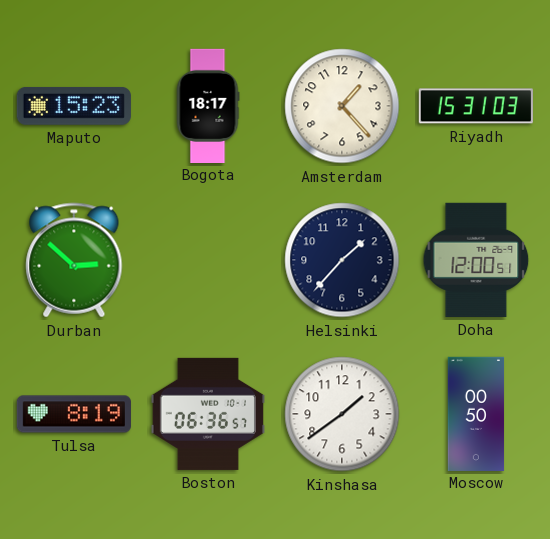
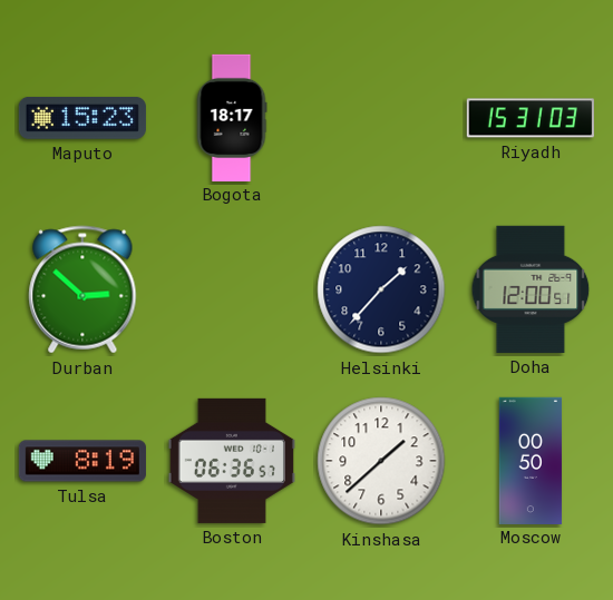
Amsterdam: 1:23 -> none (342, 106)
Kinshasa: 1:39 -> 1:38 (381, 461)
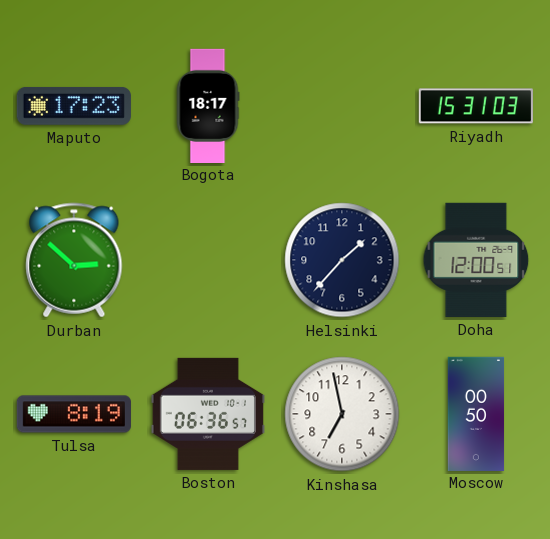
Maputo: 15:23 -> 17:23 (74, 106)
Kinshasa: 1:38 -> 6:58 (342, 414)
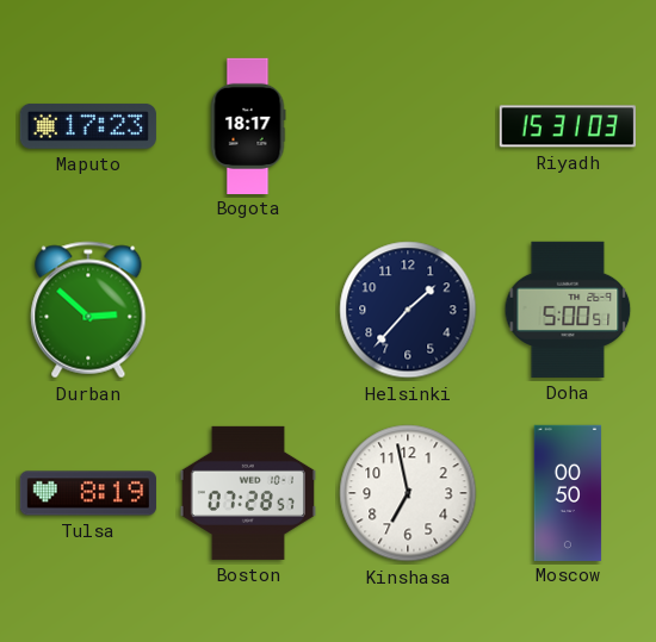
Doha: 12:00 -> 5:00 (568, 310)
Boston: 06:36 -> 07:28 (248, 493)
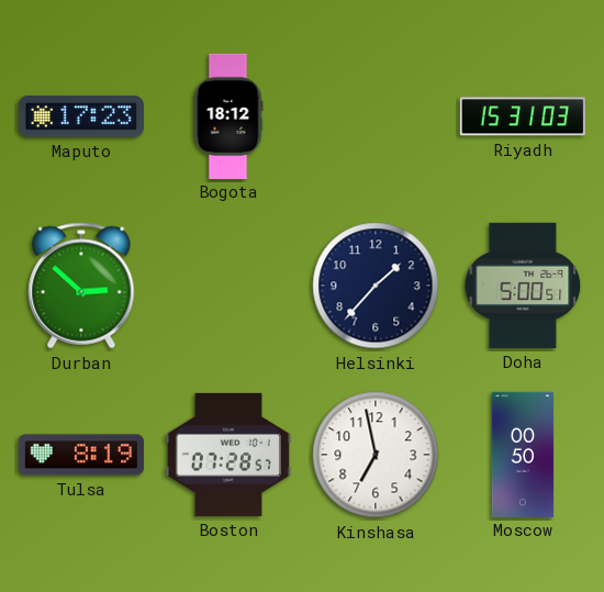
Bogota: 18:17 -> 18:12 (228, 115)
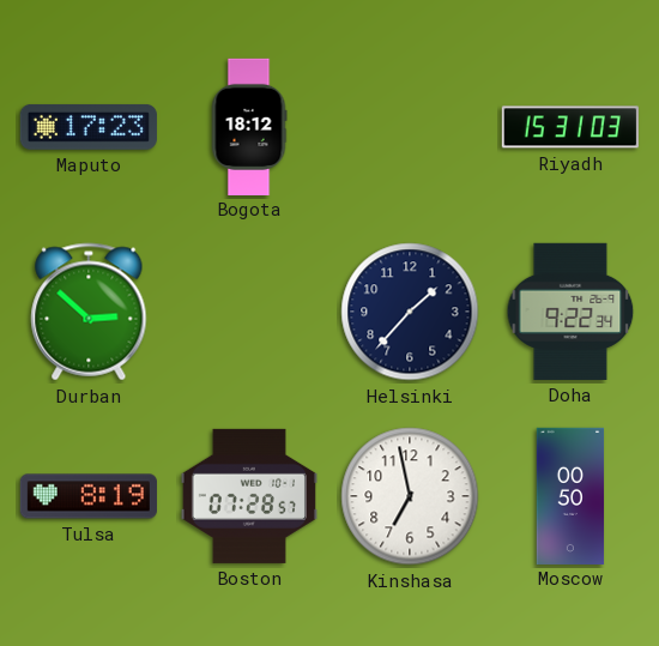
Doha: 5:00 -> 9:22 (570, 312)
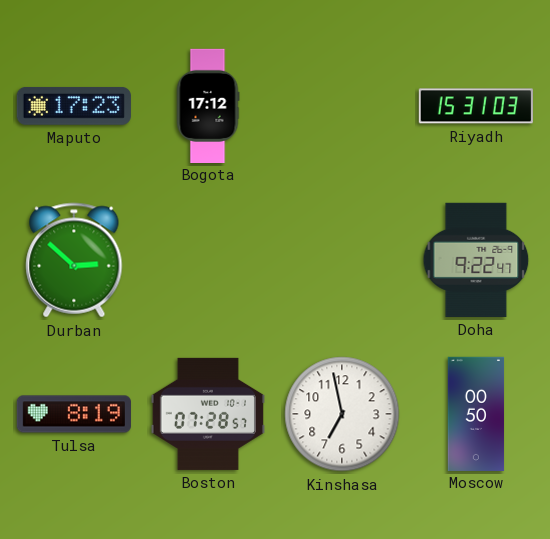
Bogota: 18:12 -> 17:12 (208, 105)
Helsinki: 1:37 -> none (410, 312)
Doha: 9:22:34 -> 9:22:47 (476, 260)
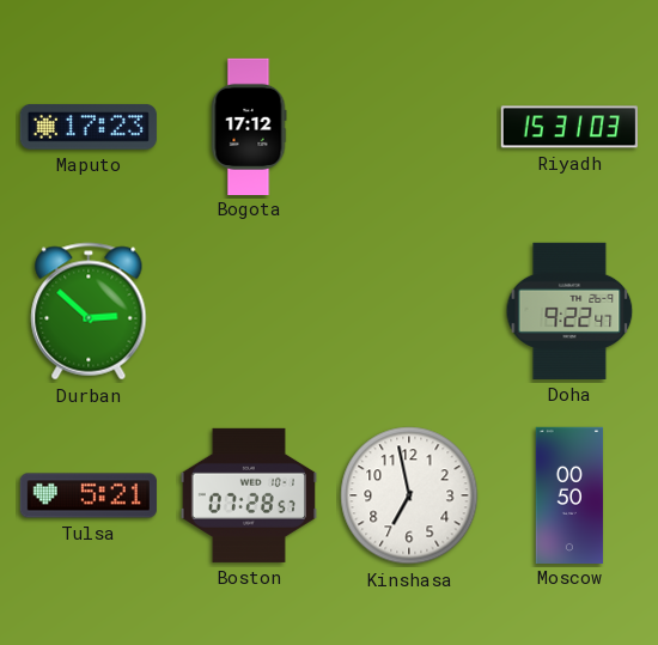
Tulsa: 8:19 -> 5:21 (89, 495)
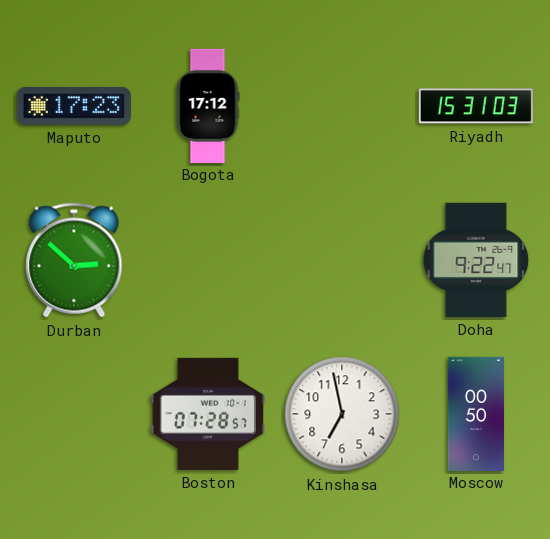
Tulsa: 5:21 -> none (89, 495)
